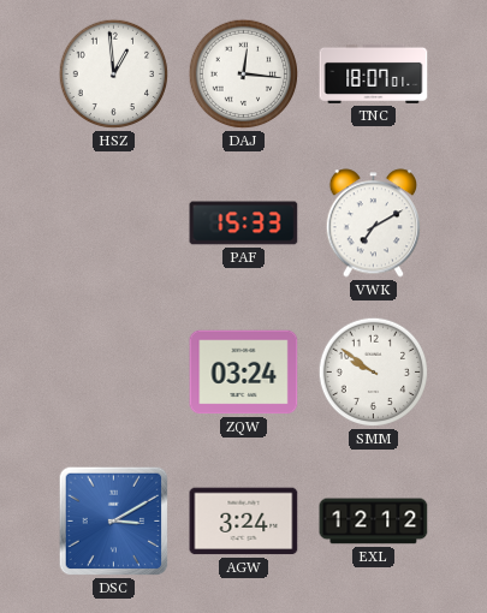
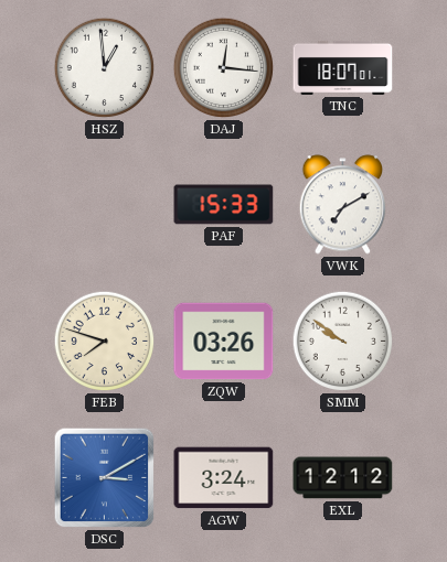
FEB: none -> 7:48 (105, 342)
ZQW: 03:24 -> 03:26 (224, 342)
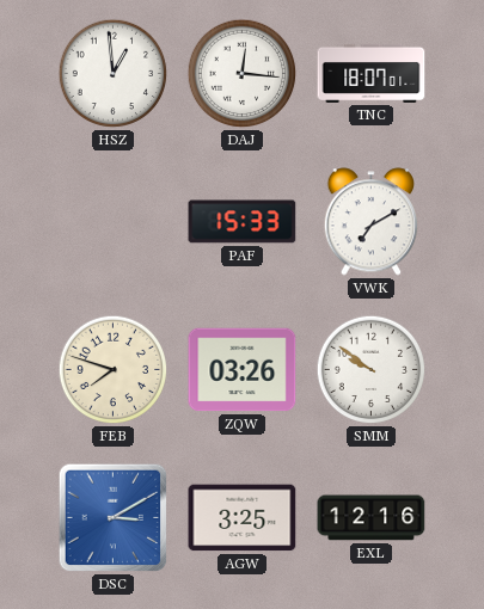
AGW: 3:24 -> 3:25 (243, 518)
EXL: 12:12 -> 12:16 (372, 518)
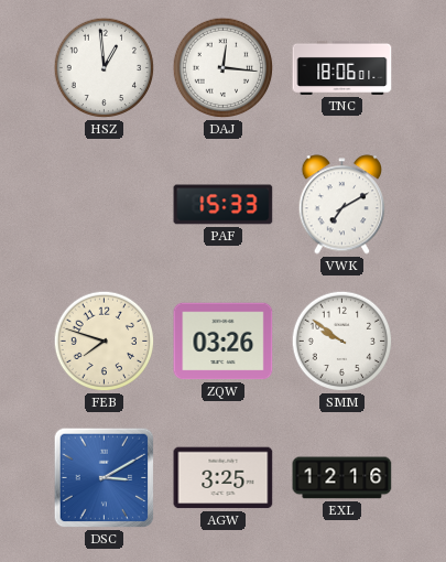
TNC: 18:07 -> 18:06 (342, 67)
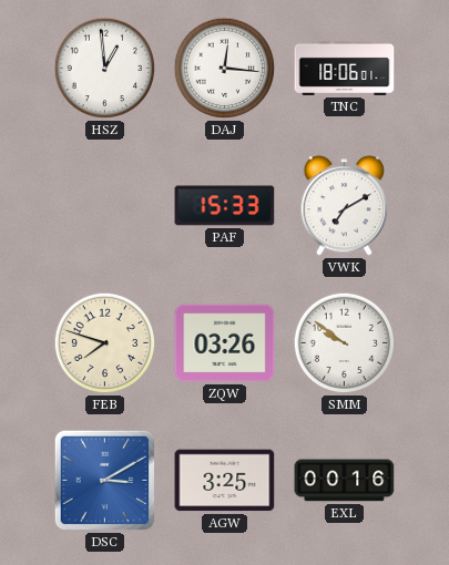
EXL: 12:16 -> 00:16 (345, 481)
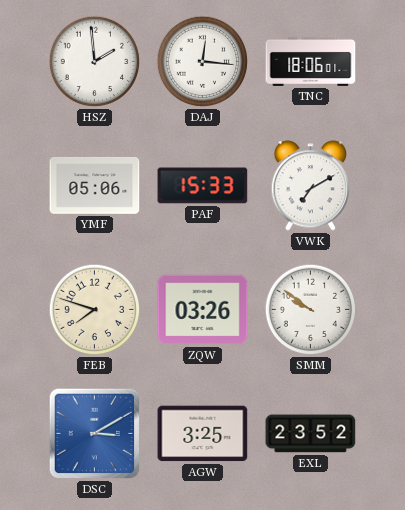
HSZ: 12:59 -> 1:59 (95, 62)
YMF: none -> 05:06 (95, 185)
EXL: 00:16 -> 23:52 (311, 434)
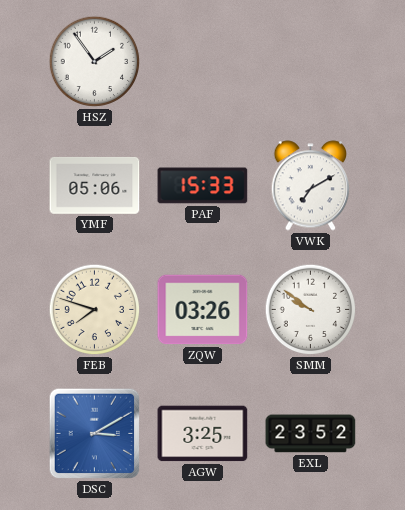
HSZ: 1:59 -> 1:54 (95, 62)
DAJ: 12:16 -> none (203, 62)
TNC: 18:06 -> none (311, 61)
